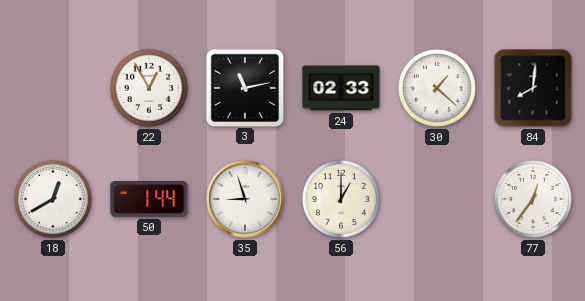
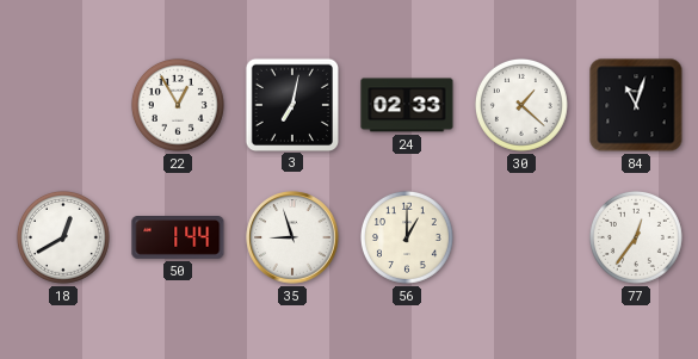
3: 11:13 -> 7:02 (291, 104)
84: 8:01 -> 11:03 (636, 105)
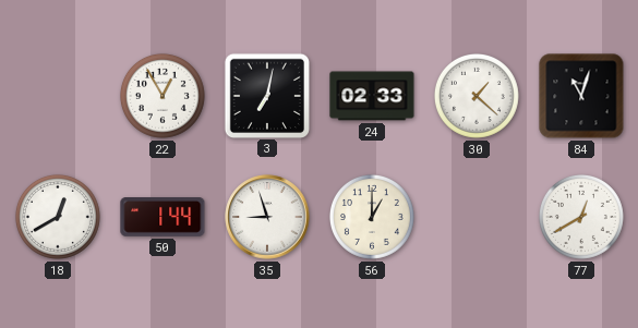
77: 12:36 -> 12:40 (581, 217)
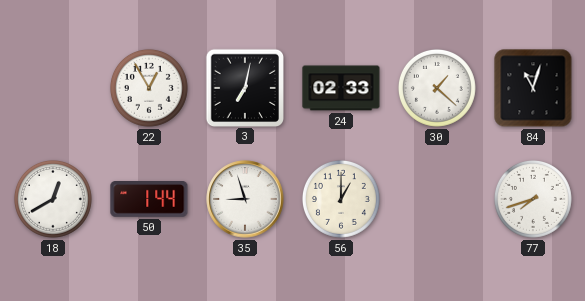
77: 12:40 -> 7:42 (533, 199)
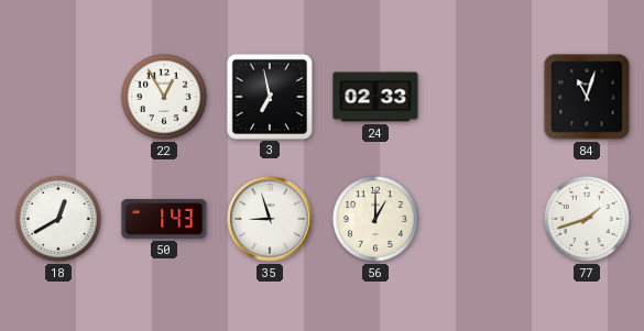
3: 7:02 -> 6:58 (269, 96)
30: 1:22 -> none (437, 88)
50: 1:44 -> 1:43 (164, 220)
77: 7:42 -> 1:42 (587, 219)
